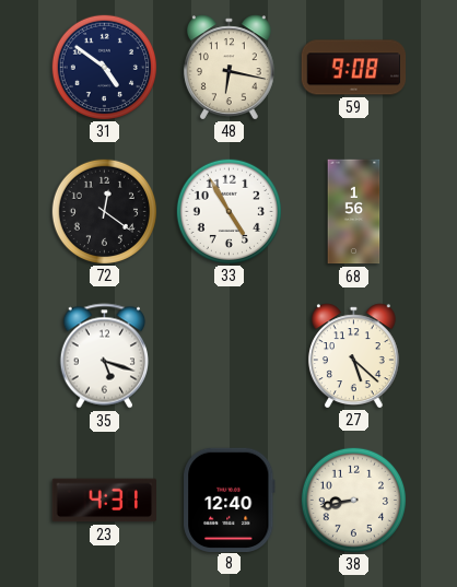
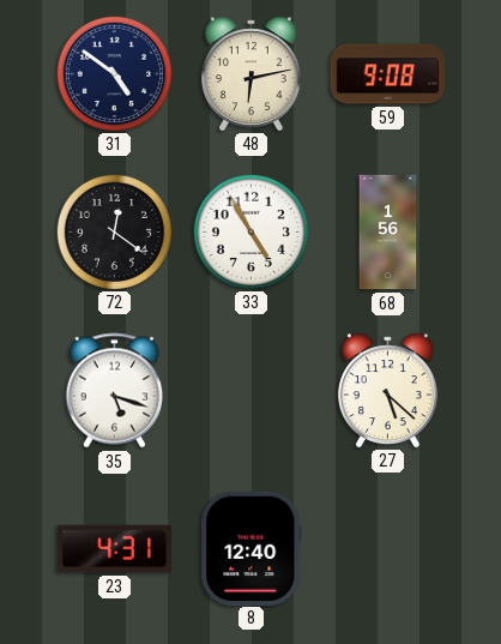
48: 6:17 -> 6:13 (251, 73)
38: 8:43 -> none (353, 500)
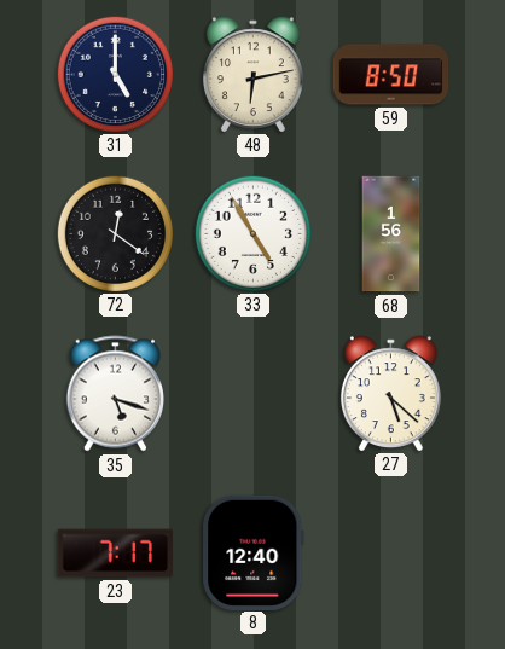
31: 4:51 -> 5:00 (115, 74)
59: 9:08 -> 8:50 (391, 75)
23: 4:31 -> 7:17 (116, 554)
